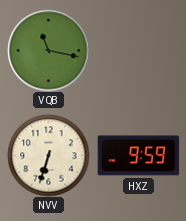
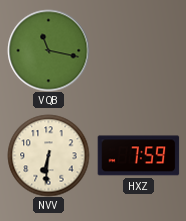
NVV: 6:33 -> 6:31 (48, 155)
HXZ: 9:59 -> 7:59 (138, 156)
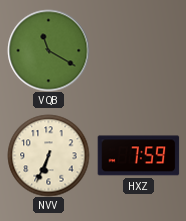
VQB: 11:17 -> 11:20 (48, 50)
NVV: 6:31 -> 6:34 (48, 155)
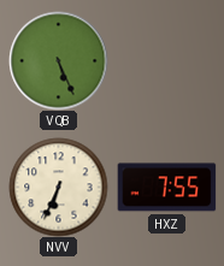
VQB: 11:20 -> 5:26 (58, 60)
HXZ: 7:59 -> 7:55 (166, 188)
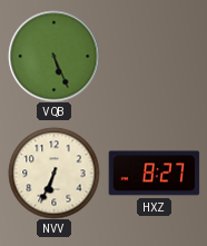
HXZ: 7:55 -> 8:27 (154, 174)
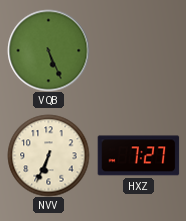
HXZ: 8:27 -> 7:27 (138, 156)
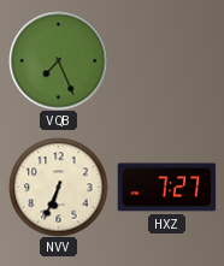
VQB: 5:26 -> 7:26 (58, 60)
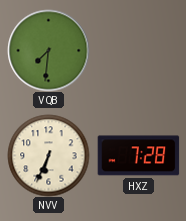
VQB: 7:26 -> 7:31 (48, 50)
HXZ: 7:27 -> 7:28 (138, 156)
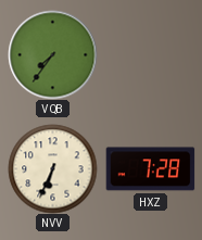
VQB: 7:31 -> 7:36 (52, 54)
